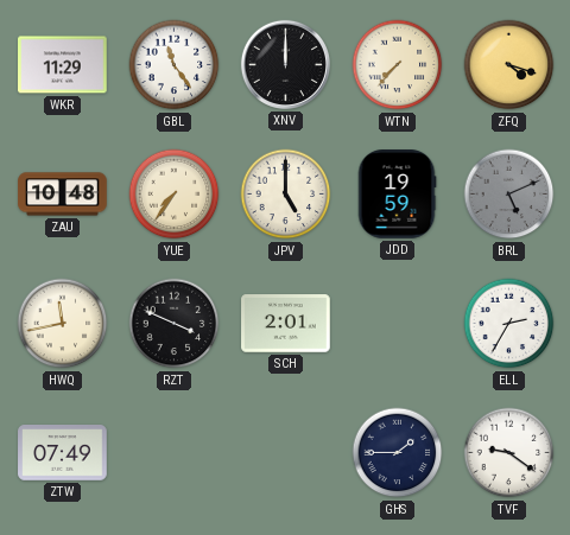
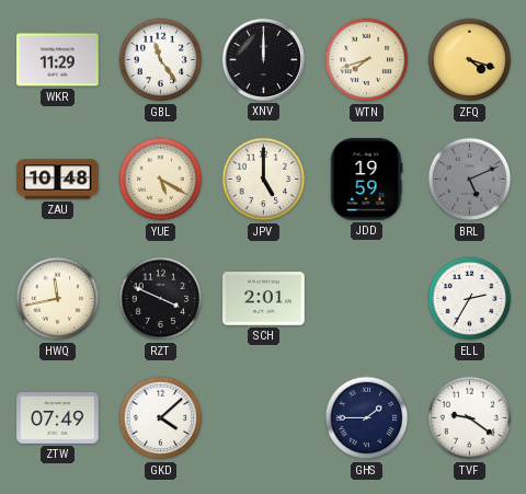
WTN: 7:37 -> 7:42 (367, 60)
YUE: 7:36 -> 5:20 (161, 180)
GKD: none -> 4:08 (161, 418)
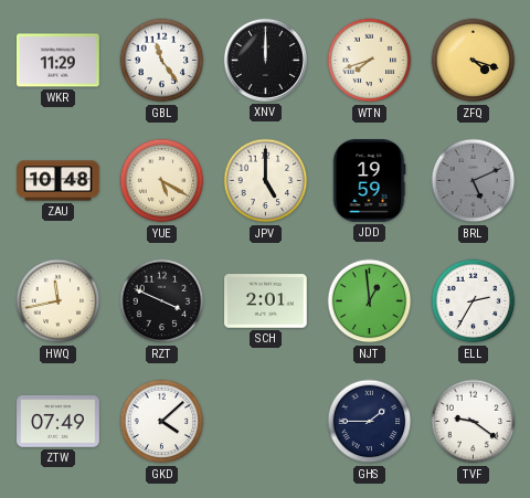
NJT: none -> 12:59 (370, 301)
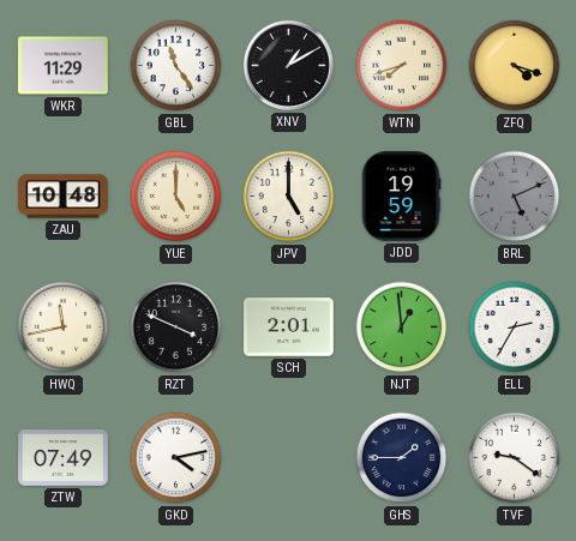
XNV: 12:00 -> 1:10 (288, 65)
YUE: 5:20 -> 5:00 (176, 197)
GKD: 4:08 -> 4:13 (176, 458)
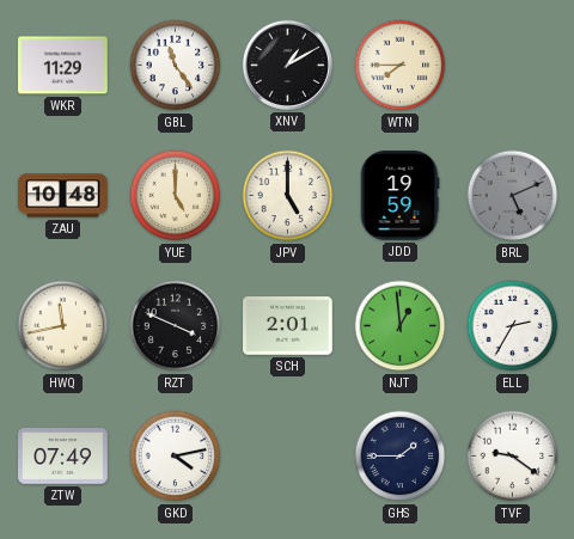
WTN: 7:42 -> 7:45 (401, 66)
ZFQ: 4:18 -> none (515, 66)
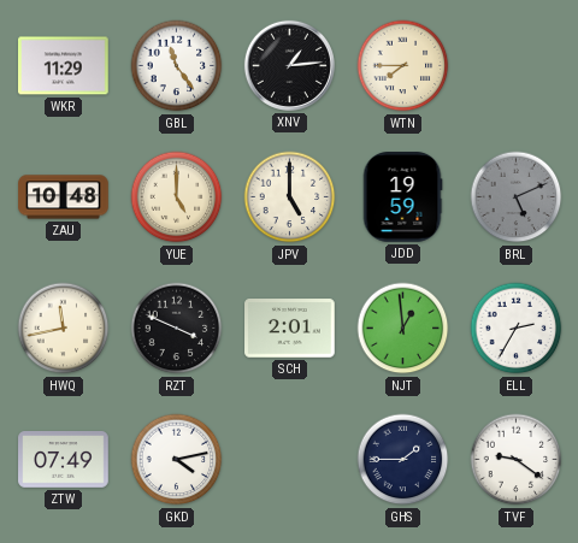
XNV: 1:10 -> 1:14 (289, 65)
